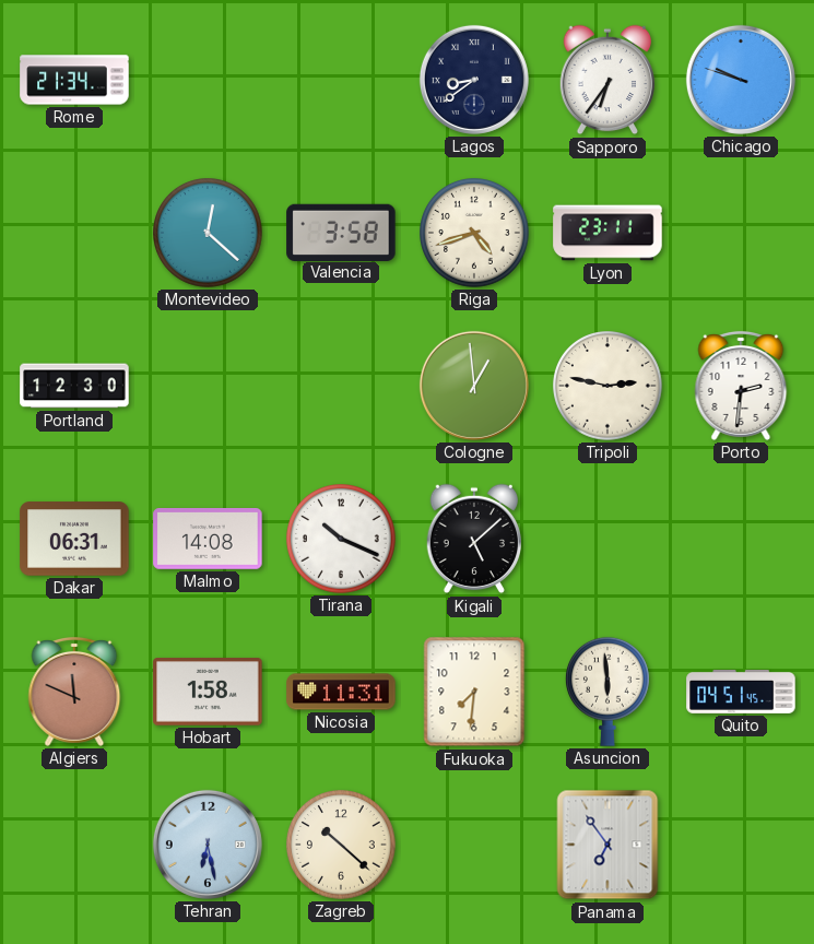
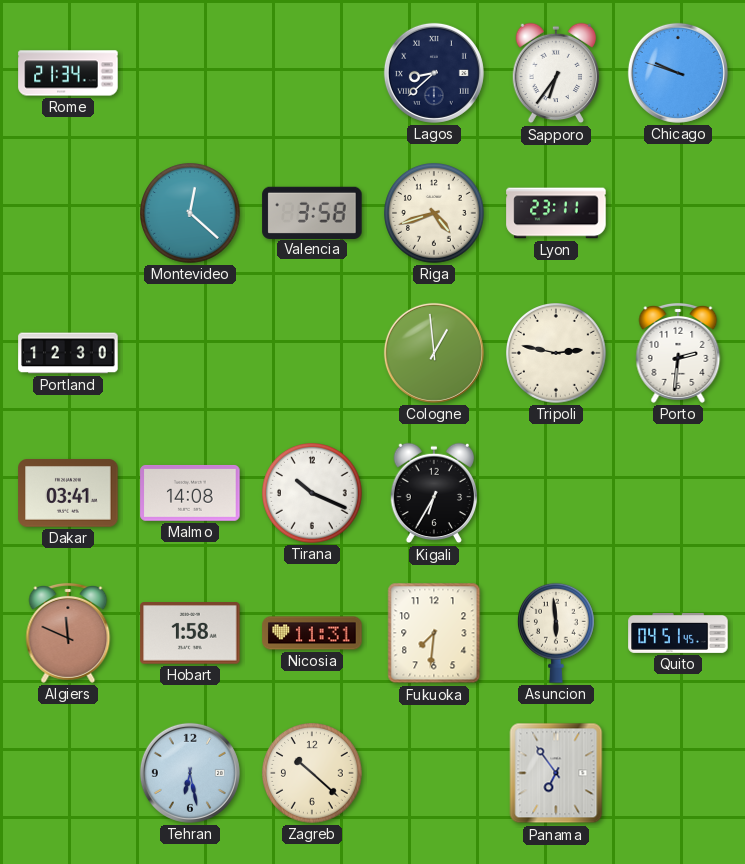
Lagos: 8:39 -> 8:38 (434, 73)
Dakar: 06:31 -> 03:41 (68, 493)
Kigali: 5:08 -> 6:35 (433, 493)
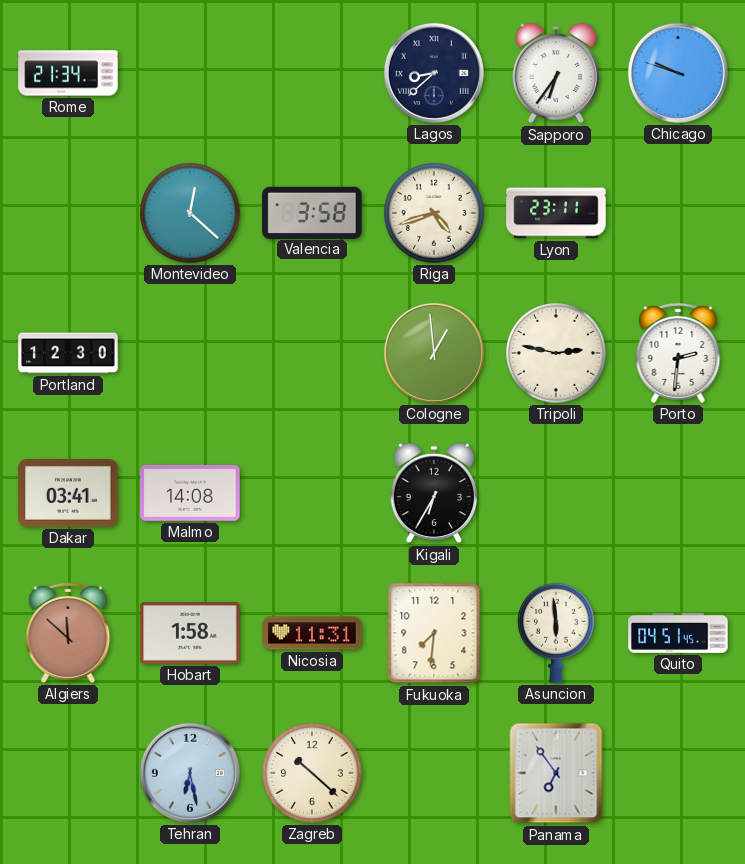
Tirana: 10:19 -> none (313, 494)
Algiers: 11:49 -> 11:52 (68, 633)
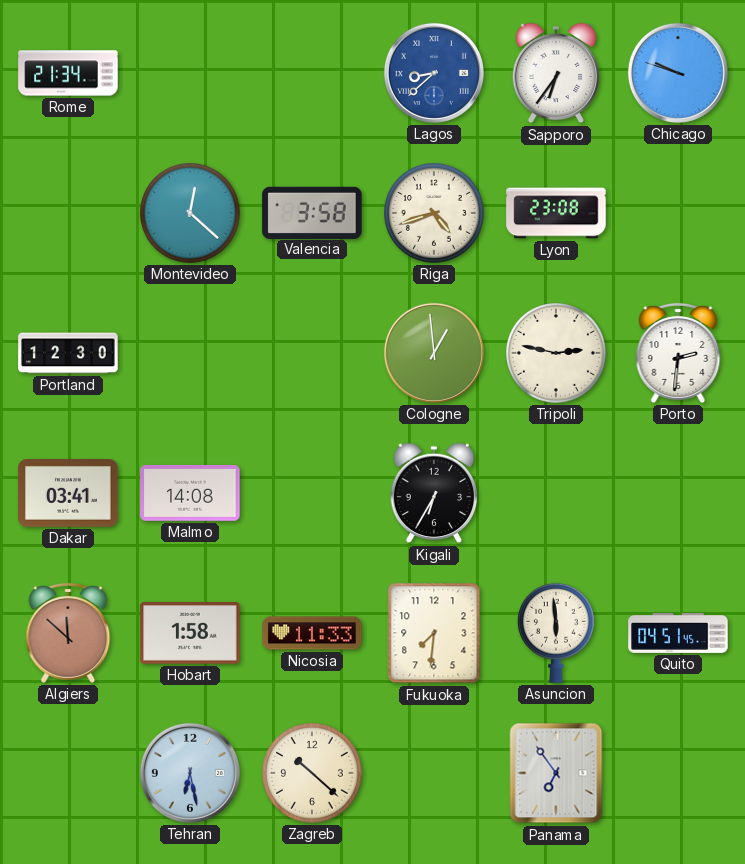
Lagos dial: navy -> blue (434, 73)
Lyon: 23:11 -> 23:08 (556, 213)
Nicosia: 11:31 -> 11:33 (312, 633)
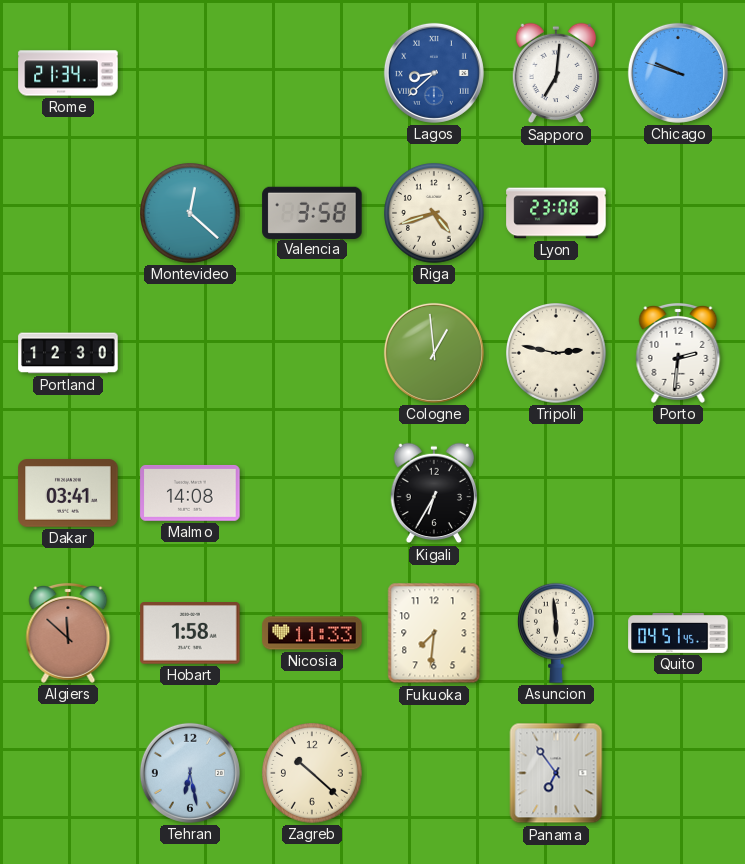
Sapporo: 6:36 -> 7:01 (555, 73)
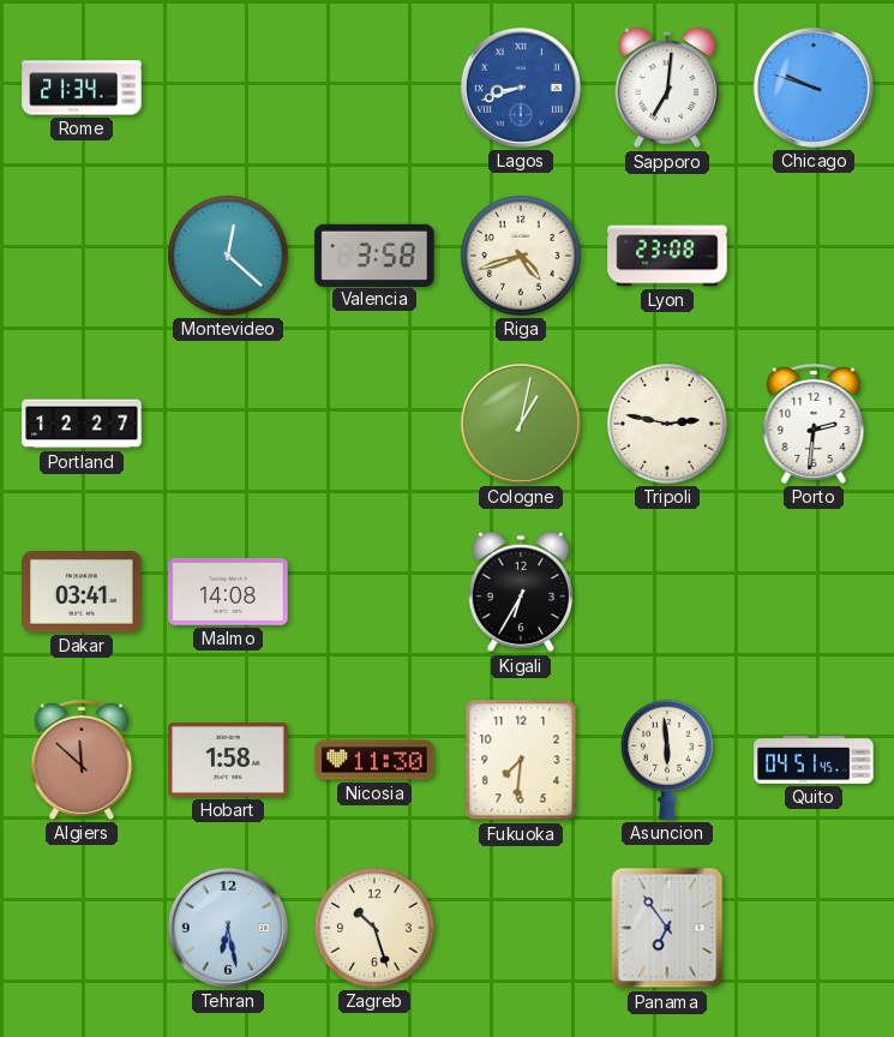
Lagos: 8:38 -> 8:42 (521, 88)
Portland: 12:30 -> 12:27 (82, 424)
Cologne: 12:59 -> 1:02 (521, 424)
Nicosia: 11:33 -> 11:30 (374, 760)
Zagreb: 10:22 -> 10:27 (376, 929)
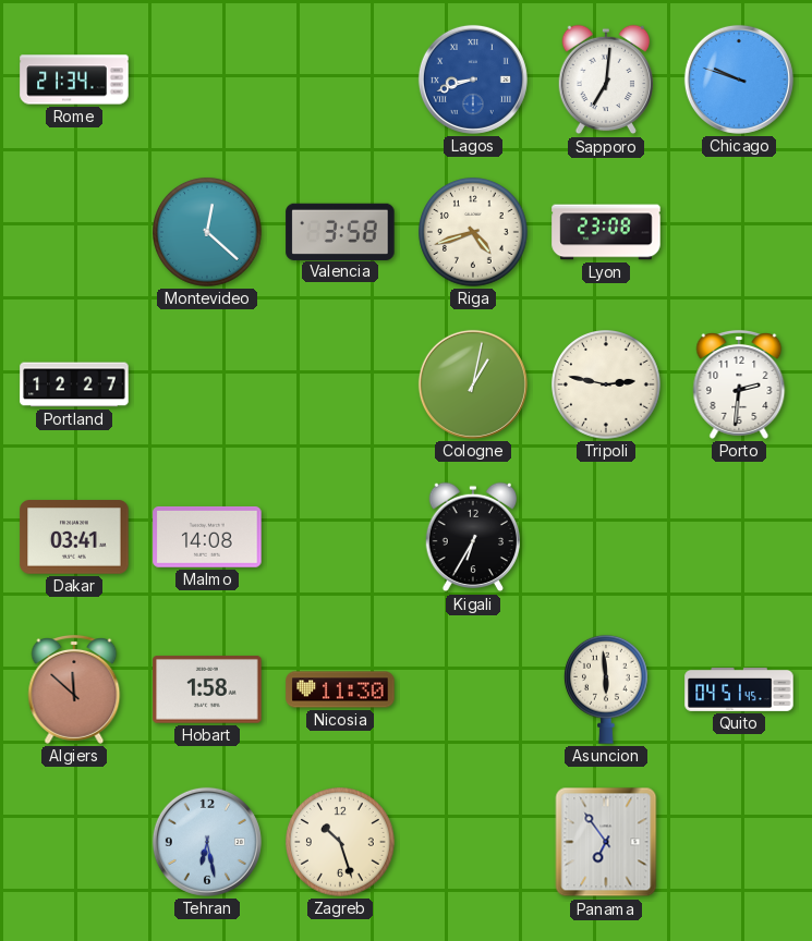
Fukuoka: 7:31 -> none (521, 760)
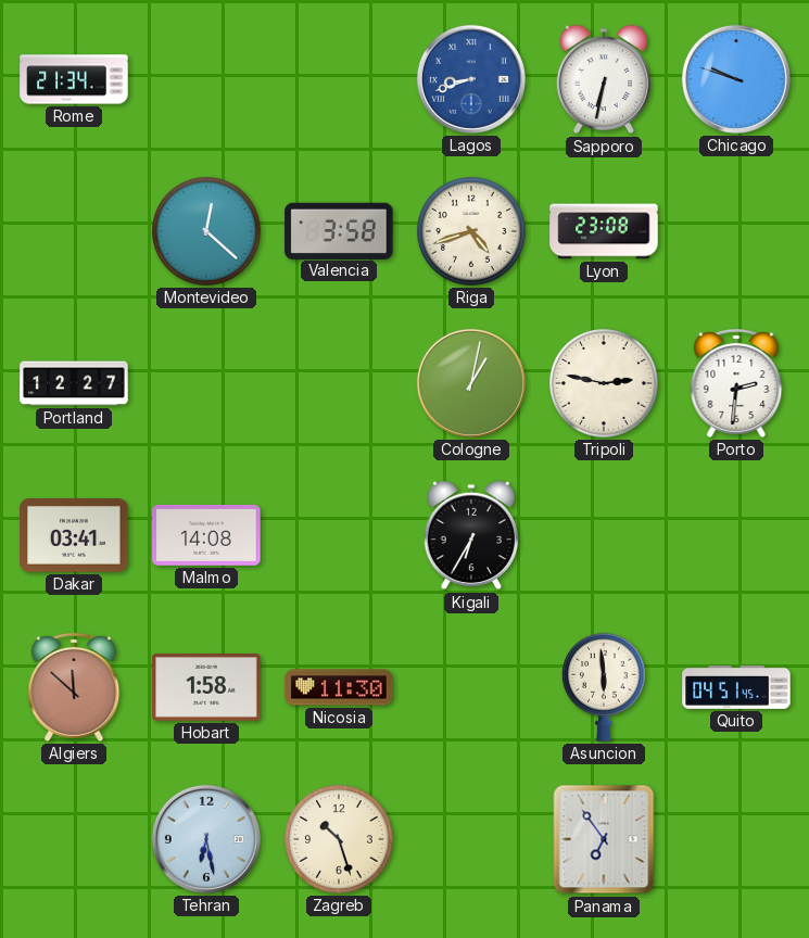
Sapporo: 7:01 -> 6:32 (603, 79)
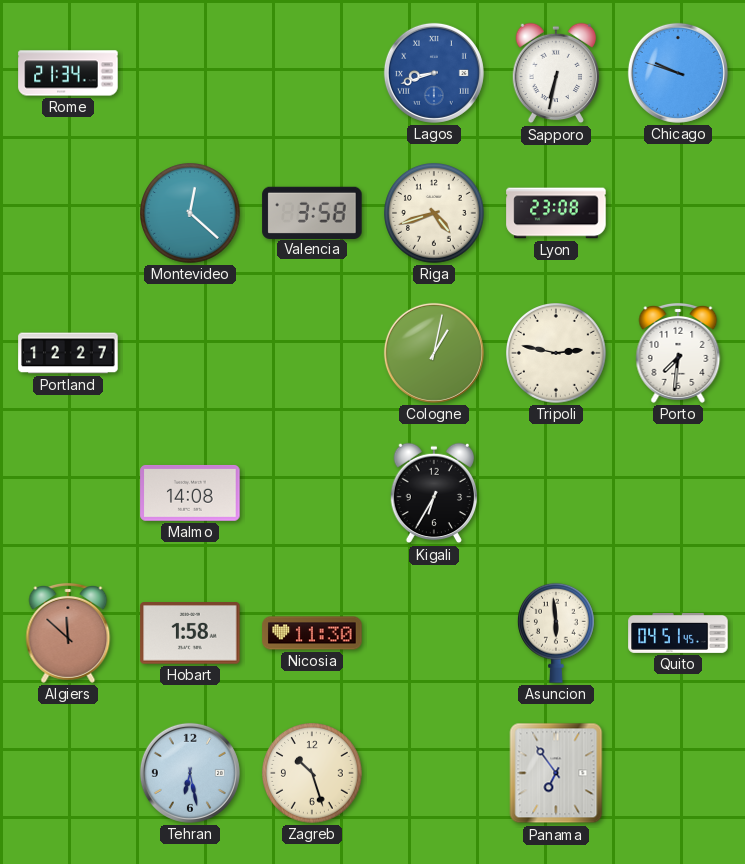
Porto: 2:31 -> 7:31 (678, 353)
Dakar: 03:41 -> none (74, 535)
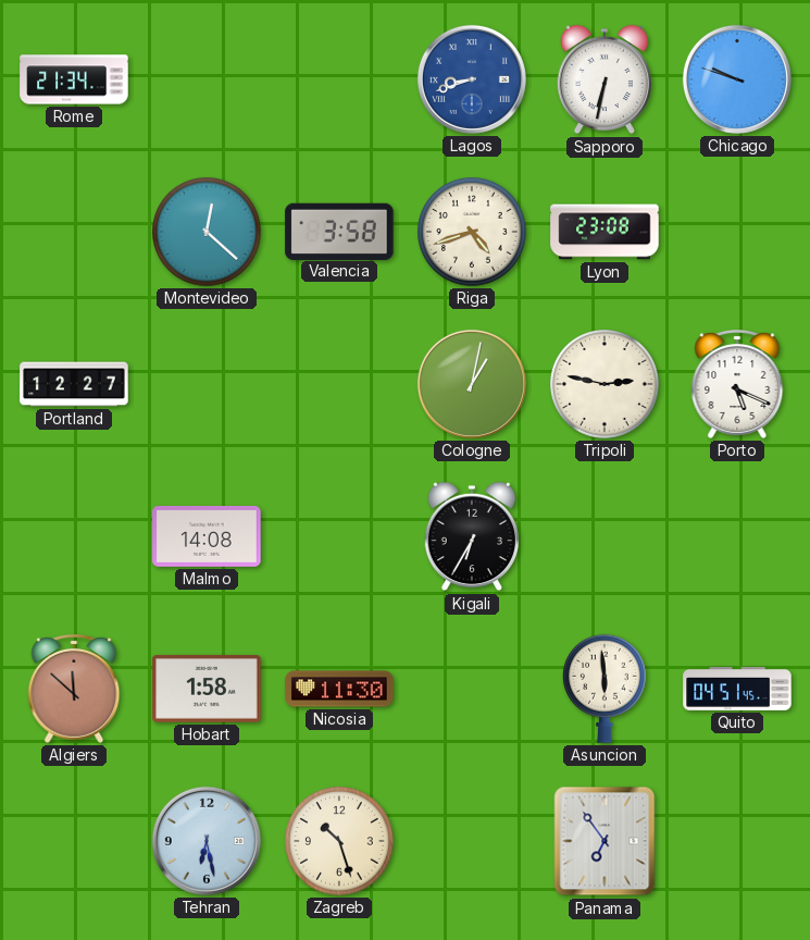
Porto: 7:31 -> 5:19 (737, 384)
